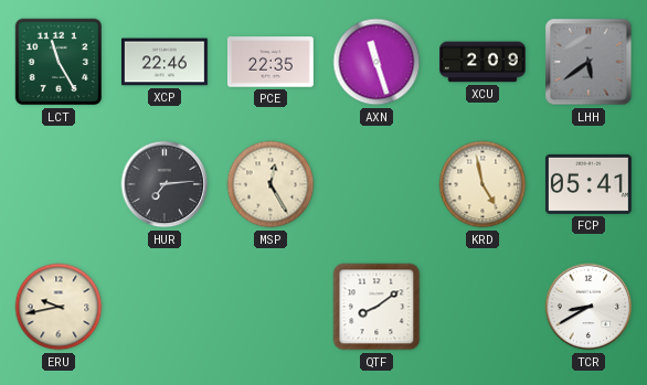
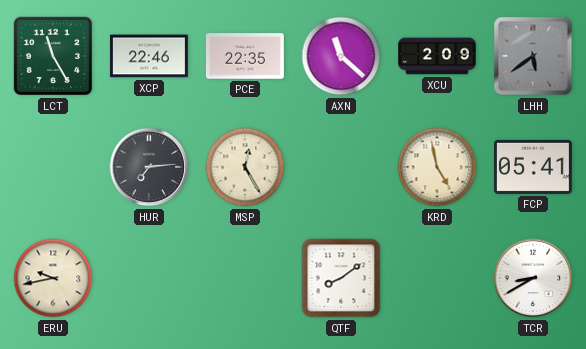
AXN: 11:27 -> 11:22 (341, 56)
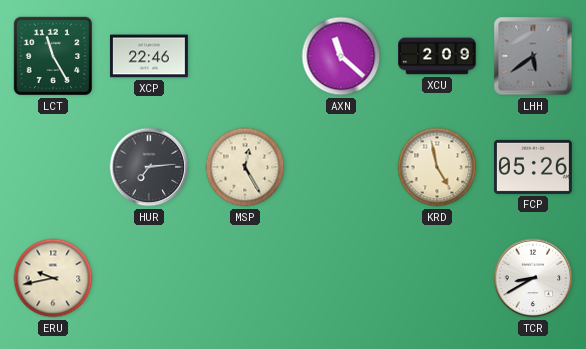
PCE: 22:35 -> none (245, 56)
FCP: 05:41 -> 05:26 (533, 167)
QTF: 8:09 -> none (341, 278)
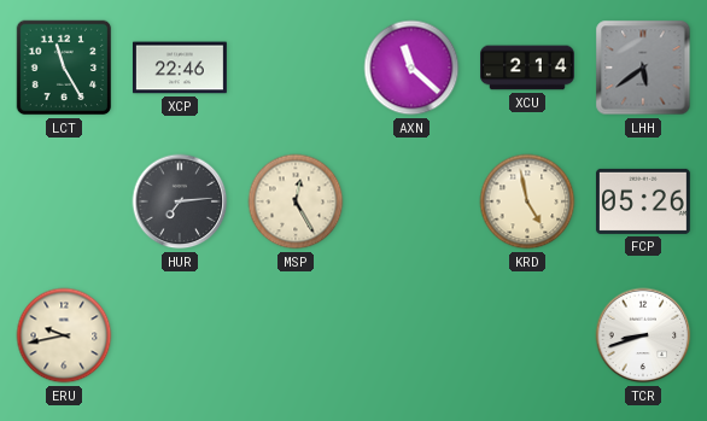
XCU: 2:09 -> 2:14 (528, 68)
TCR: 8:40 -> 8:42 (643, 335)
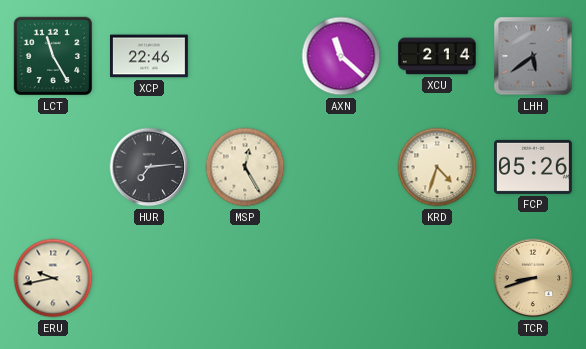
KRD: 4:58 -> 4:33 (437, 167)
TCR dial: white -> champagne (533, 278)
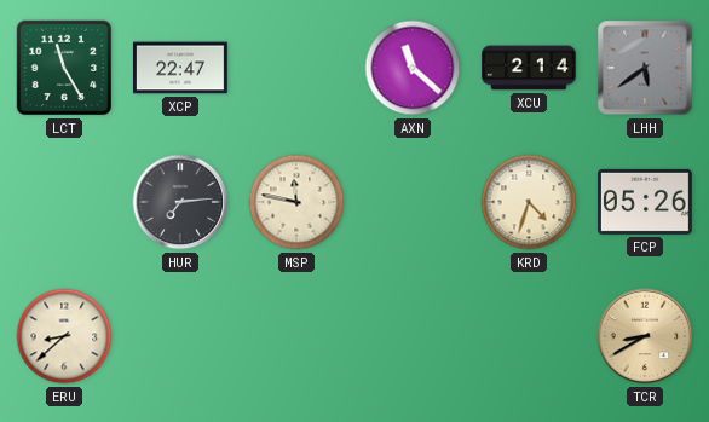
XCP: 22:46 -> 22:47 (180, 68)
MSP: 12:25 -> 11:47 (296, 202)
ERU: 9:43 -> 8:38 (64, 336)
TCR: 8:42 -> 8:40 (645, 336)
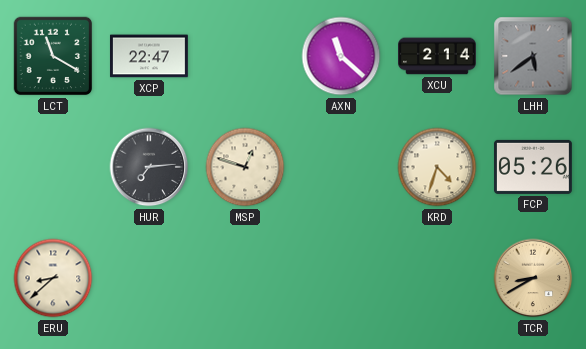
LCT: 11:25 -> 11:20 (53, 56)
MSP: 11:47 -> 12:48 (245, 167)
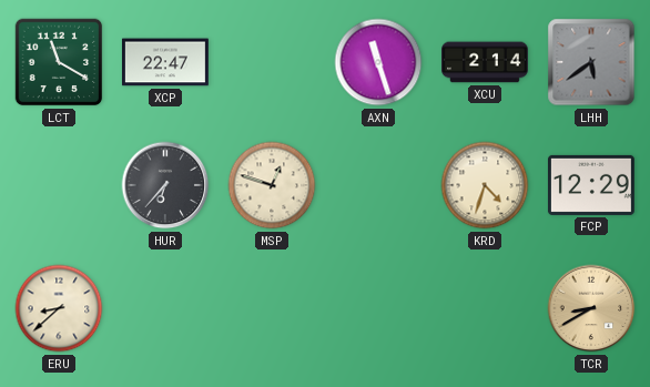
AXN: 11:22 -> 11:27 (378, 62)
HUR: 7:14 -> 6:37 (165, 185)
FCP: 05:26 -> 12:29 (591, 185)
